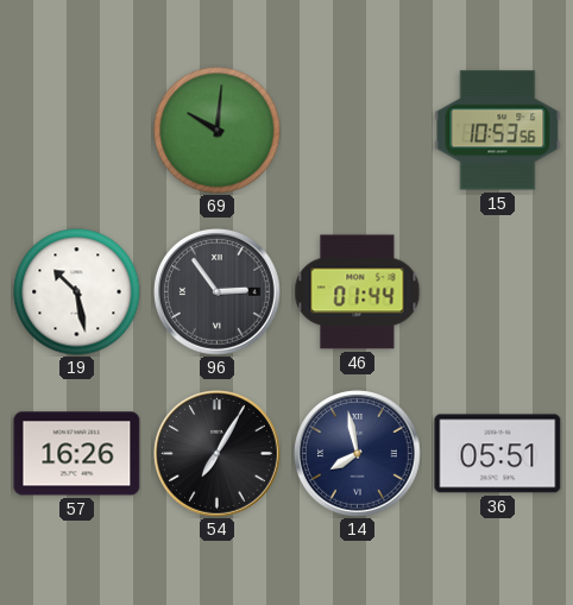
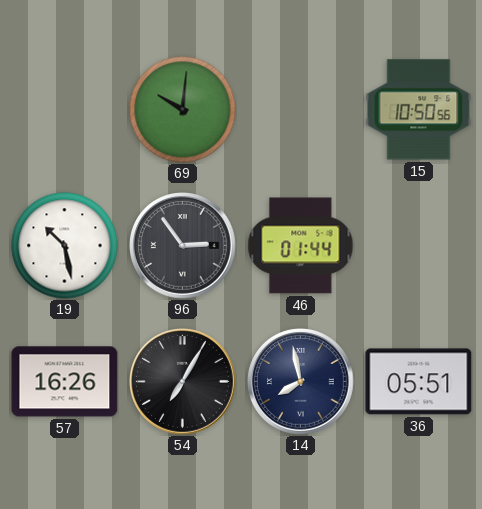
15: 10:53 -> 10:50 (419, 110)
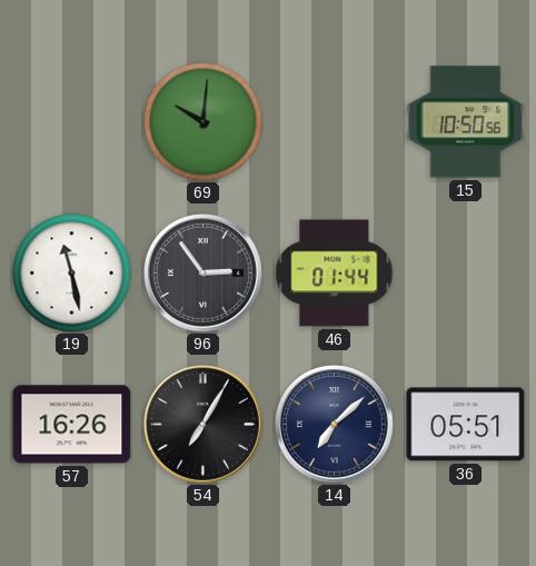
19: 10:28 -> 11:28 (72, 274)
14: 7:58 -> 7:08 (335, 425)
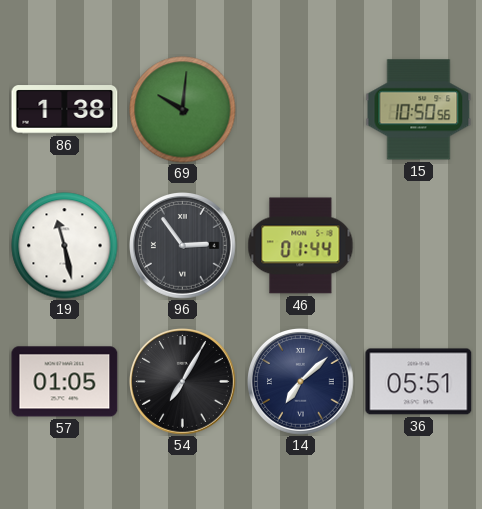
86: none -> 1:38 (65, 110)
57: 16:26 -> 01:05 (65, 382)
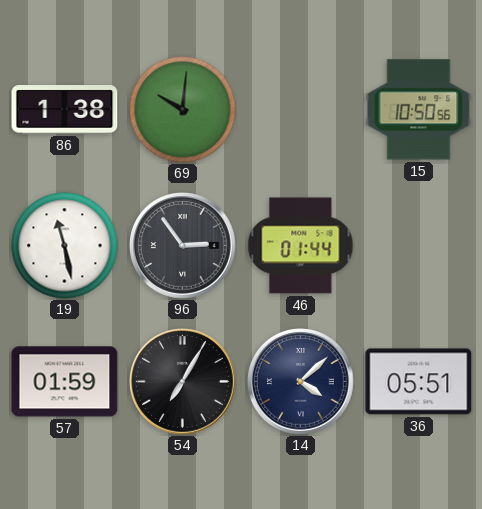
57: 01:05 -> 01:59 (65, 382)
14: 7:08 -> 4:08 (301, 382)
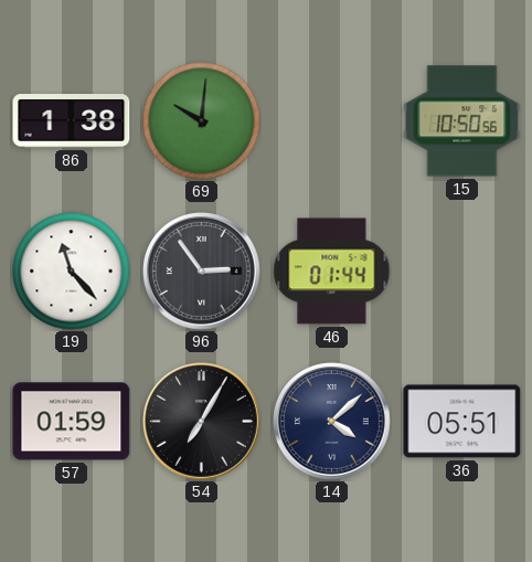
19: 11:28 -> 11:23 (72, 272)
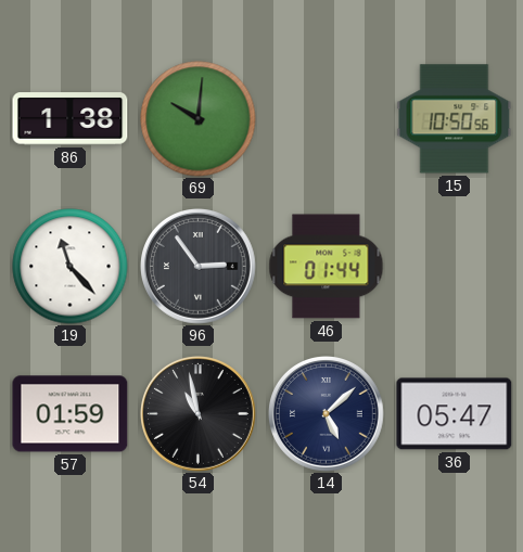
54: 7:05 -> 10:58 (199, 414)
14: 4:08 -> 5:08 (327, 414)
36: 05:51 -> 05:47 (455, 414)
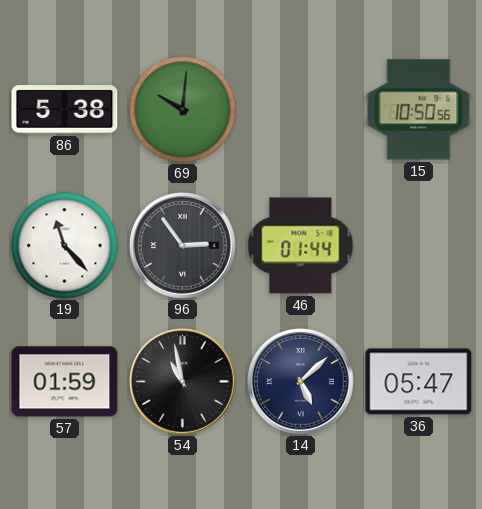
86: 1:38 -> 5:38 (65, 110)
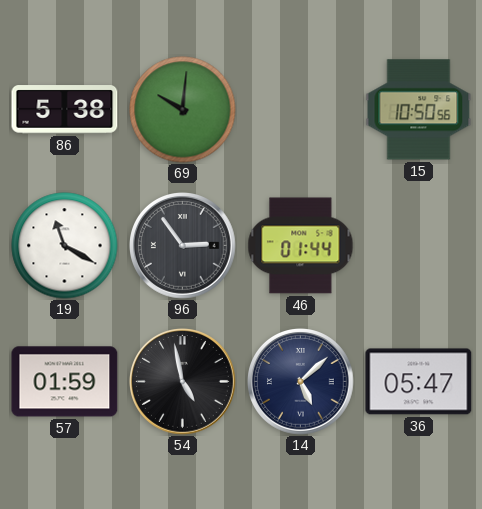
19: 11:23 -> 11:20 (65, 246)
54: 10:58 -> 4:58 (183, 382)
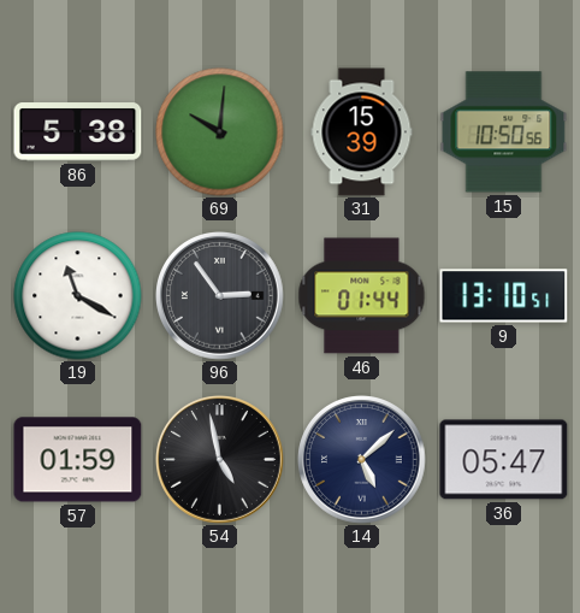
31: none -> 15:39 (362, 132)
9: none -> 13:10 (504, 296)
